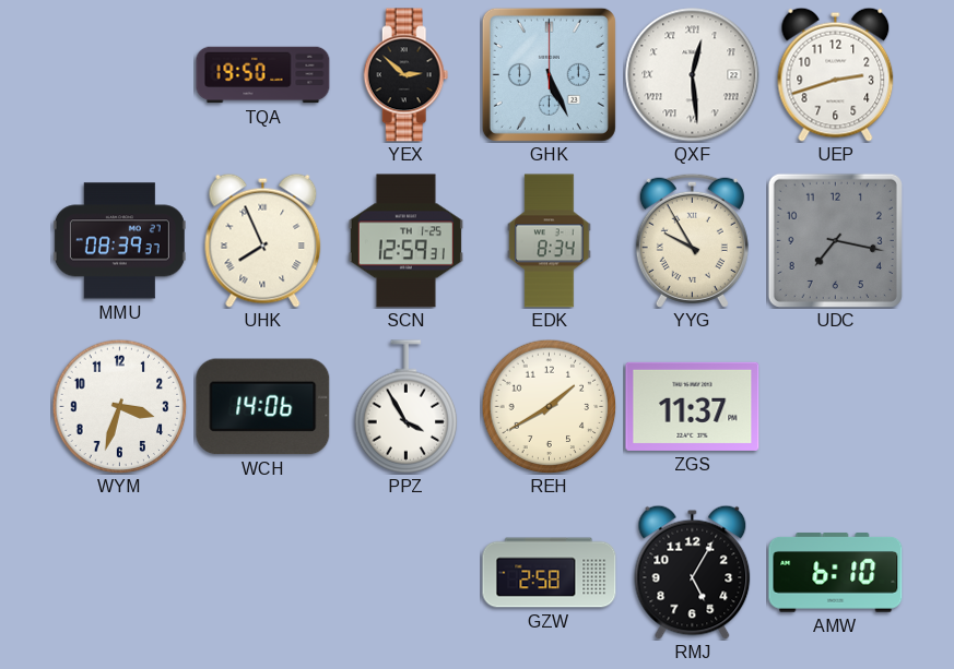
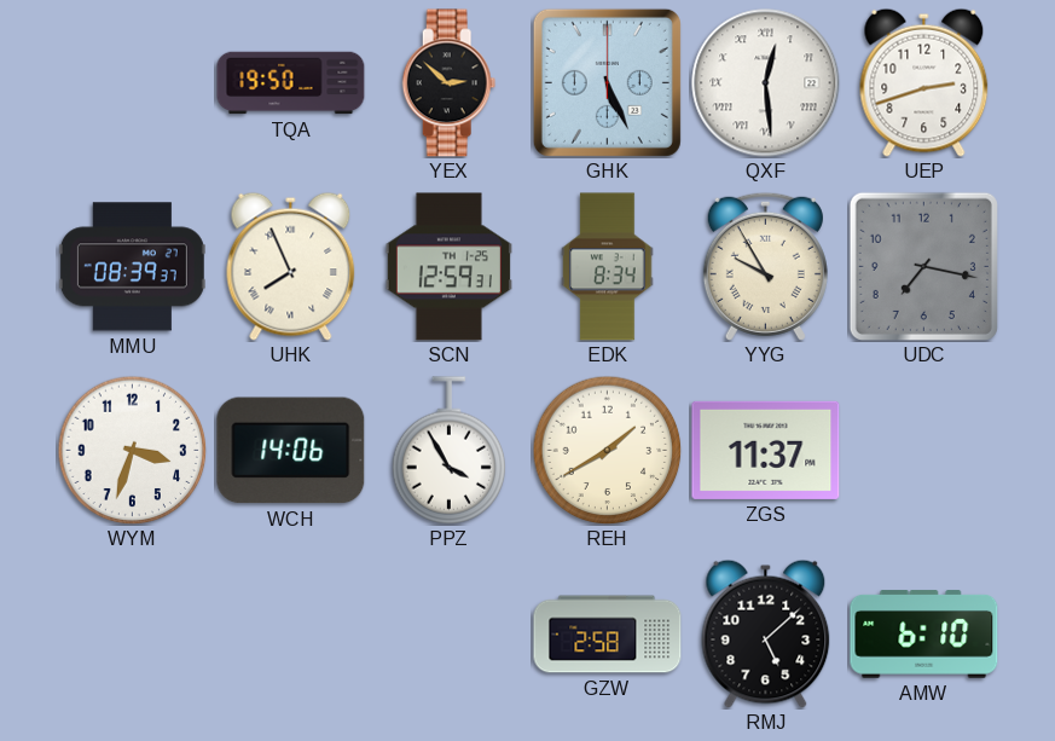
RMJ: 5:05 -> 5:08 (766, 633)
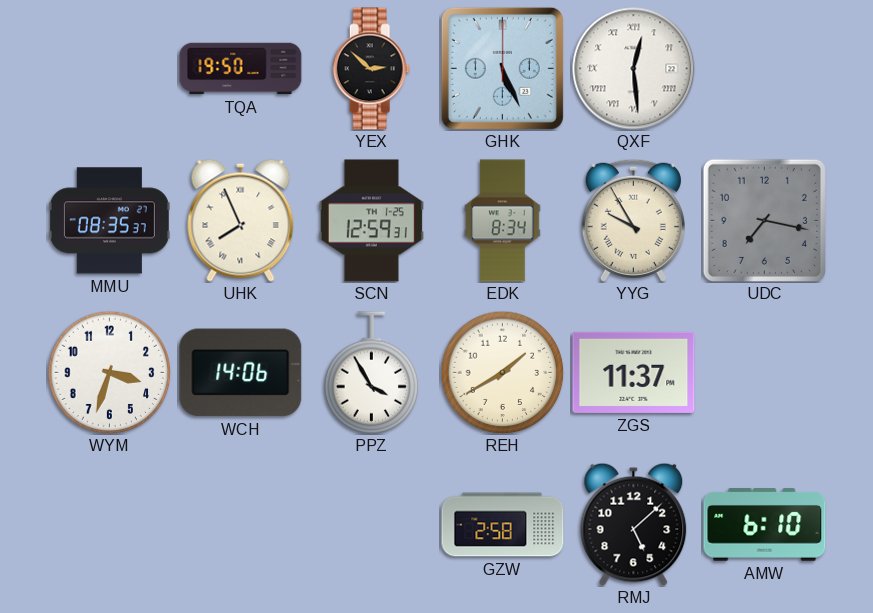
UEP: 2:42 -> none (924, 82)
MMU: 08:39 -> 08:35 (109, 221)
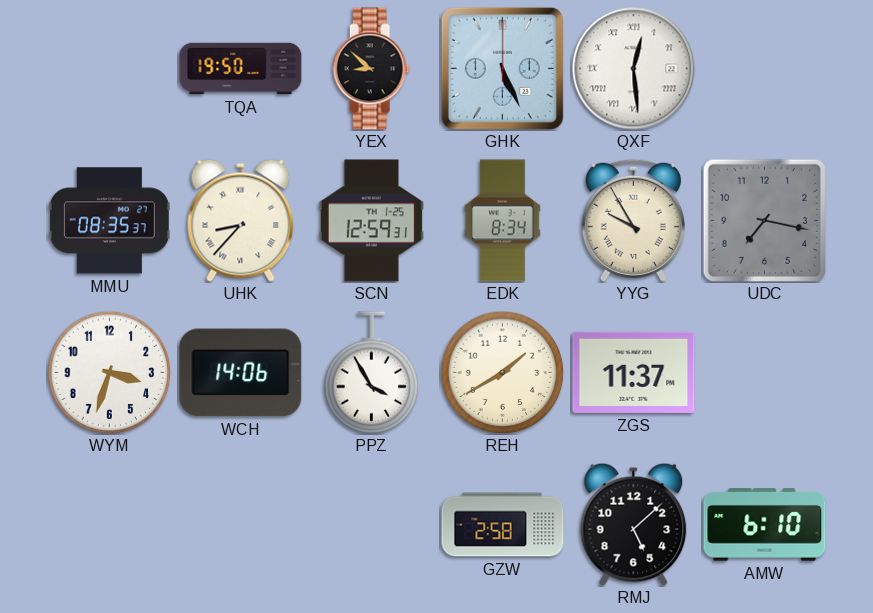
YEX: 2:52 -> 8:52 (372, 69)
UHK: 7:56 -> 8:37 (241, 220)
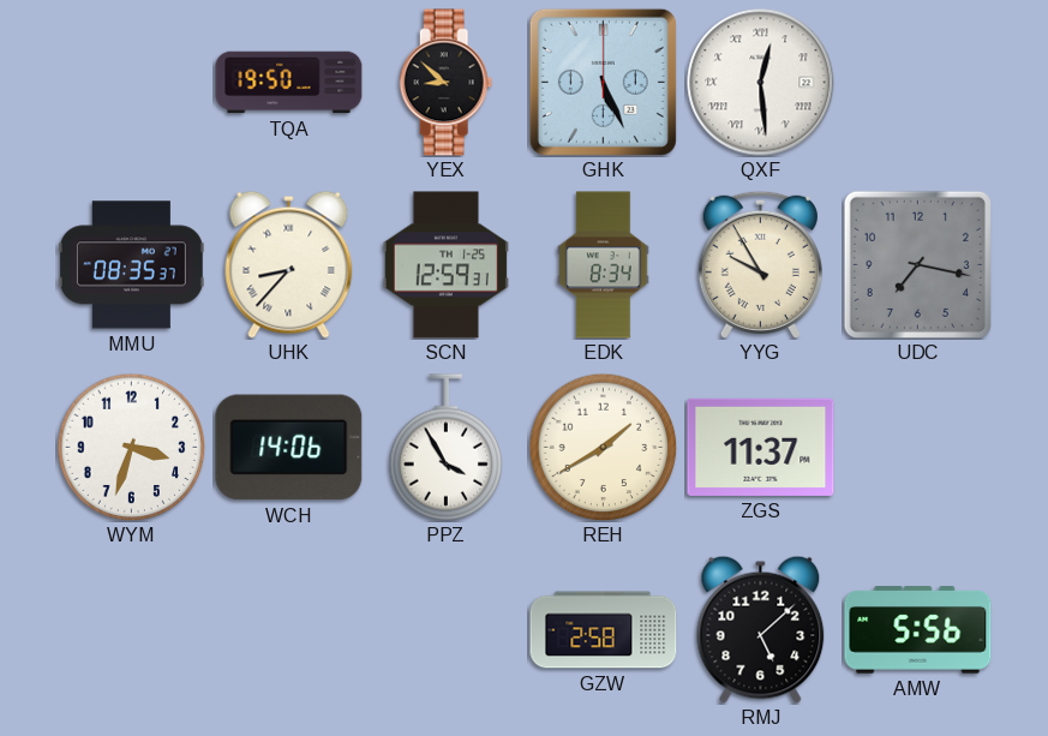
AMW: 6:10 -> 5:56 (918, 630)
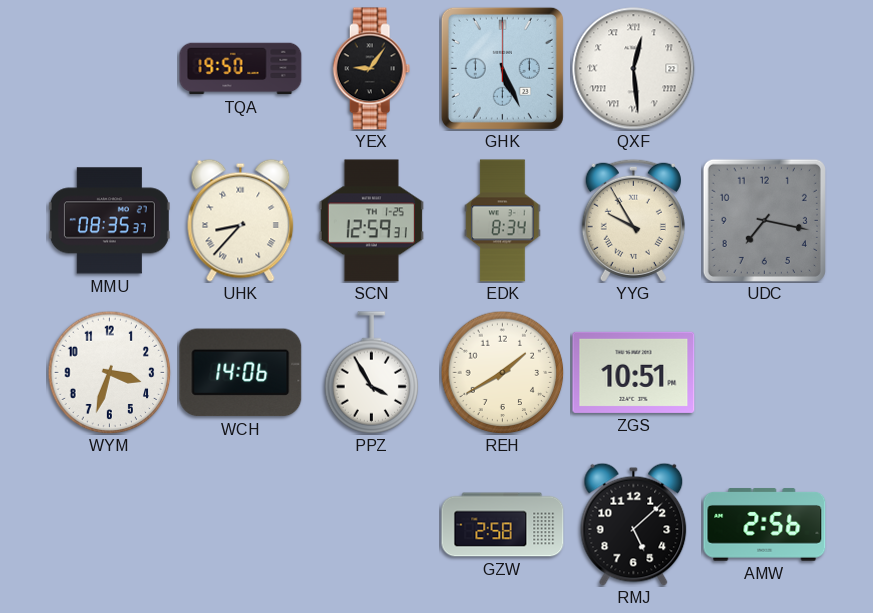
YEX: 8:52 -> 9:06 (372, 69)
ZGS: 11:37 -> 10:51 (634, 372)
AMW: 5:56 -> 2:56 (765, 525)
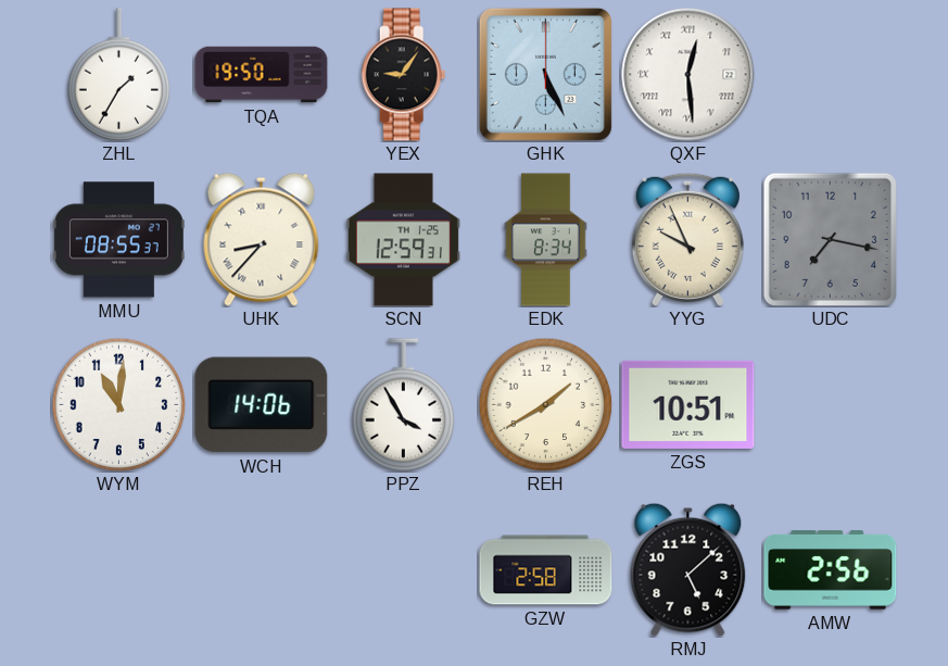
ZHL: none -> 1:35 (119, 75)
MMU: 08:35 -> 08:55 (118, 240)
YYG: 9:55 -> 9:56 (687, 239)
WYM: 3:33 -> 11:01 (118, 404)
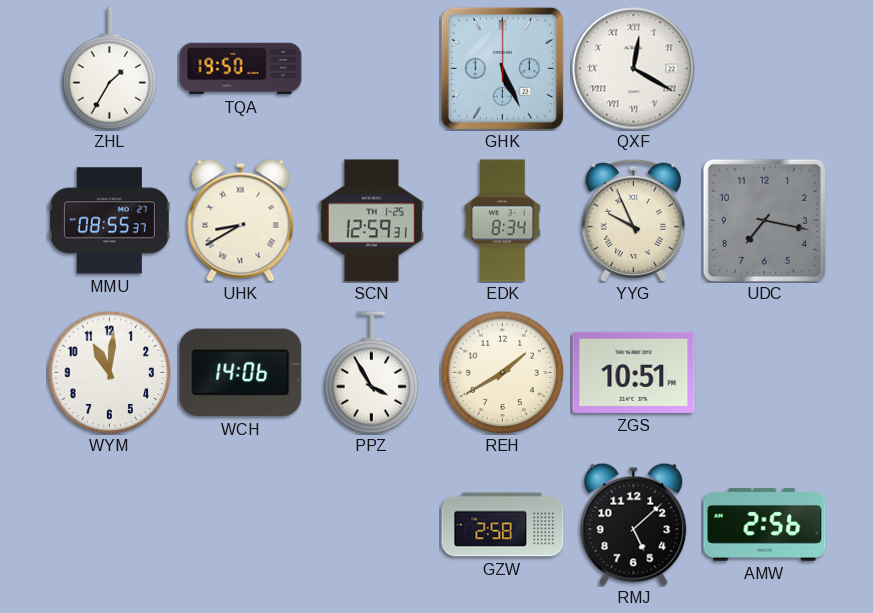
YEX: 9:06 -> none (404, 75)
QXF: 12:29 -> 12:20 (634, 69)
UHK: 8:37 -> 8:40 (241, 220)
